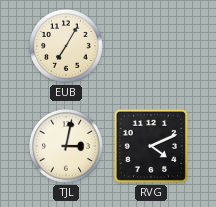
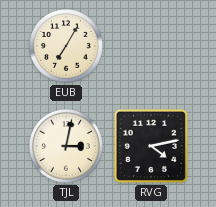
RVG: 4:11 -> 4:13 (151, 146)
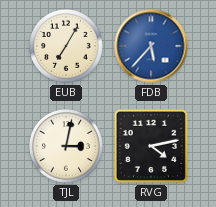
FDB: none -> 5:37 (151, 46)
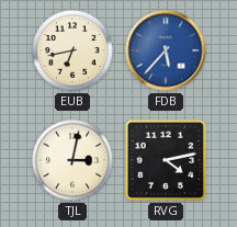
EUB: 7:05 -> 6:43 (74, 52)
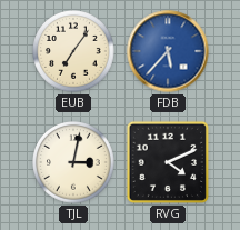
EUB: 6:43 -> 7:06 (74, 52)
RVG: 4:13 -> 4:11 (168, 162)
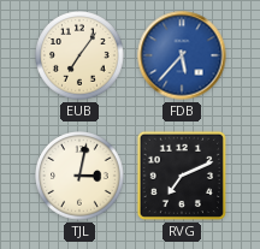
RVG: 4:11 -> 7:11 (182, 176)
